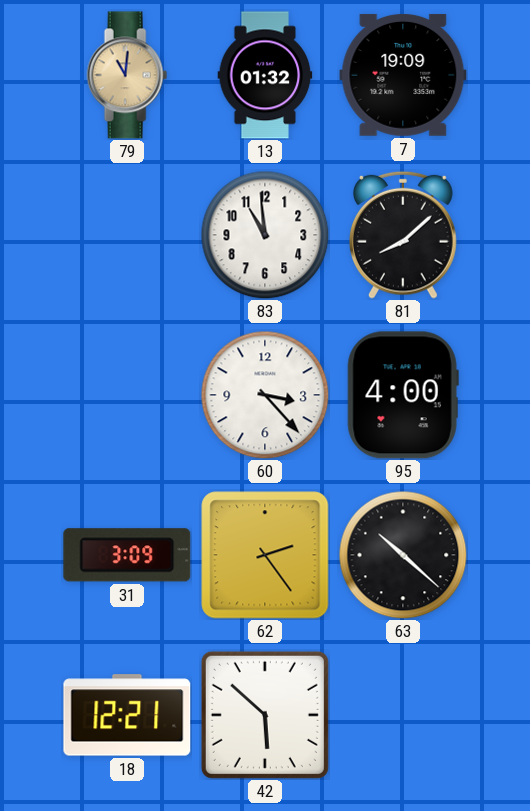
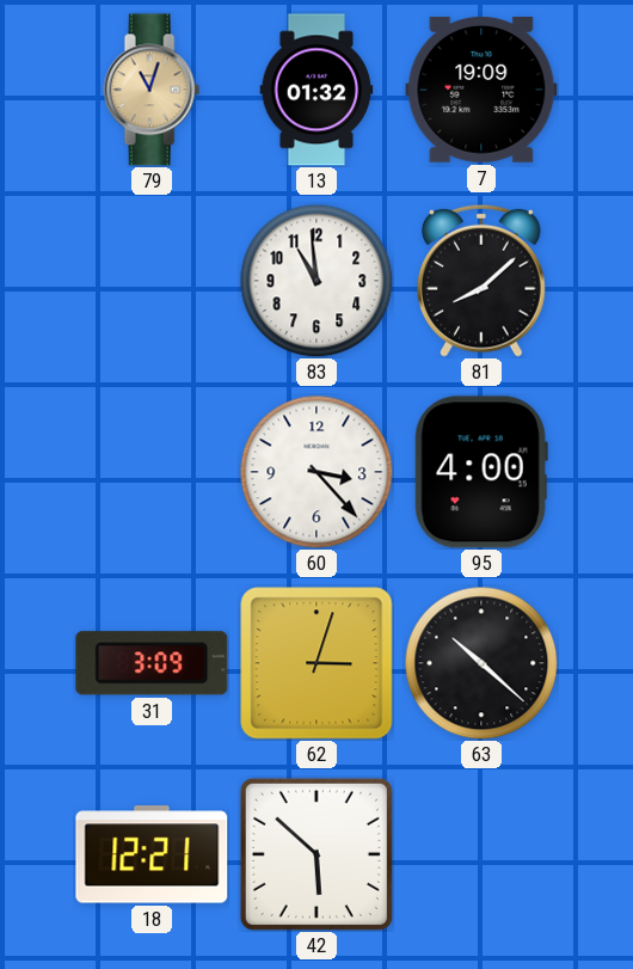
79: 11:01 -> 11:03 (152, 90)
62: 2:24 -> 3:03 (316, 663)
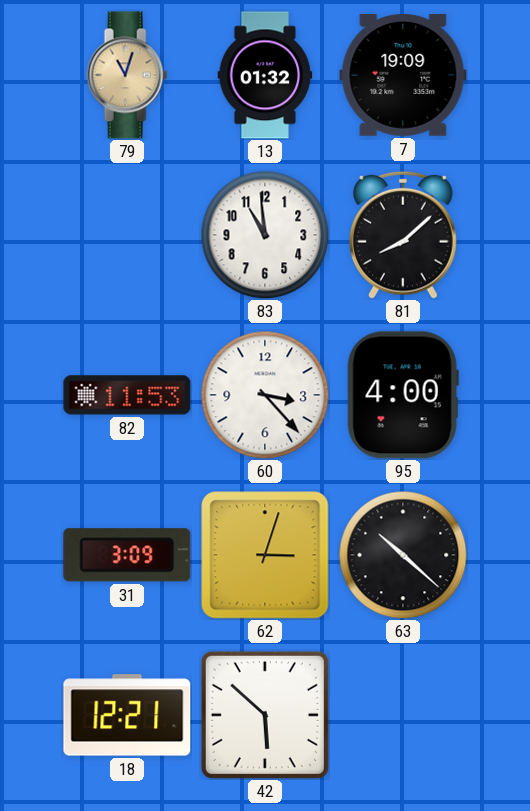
82: none -> 11:53 (127, 395)
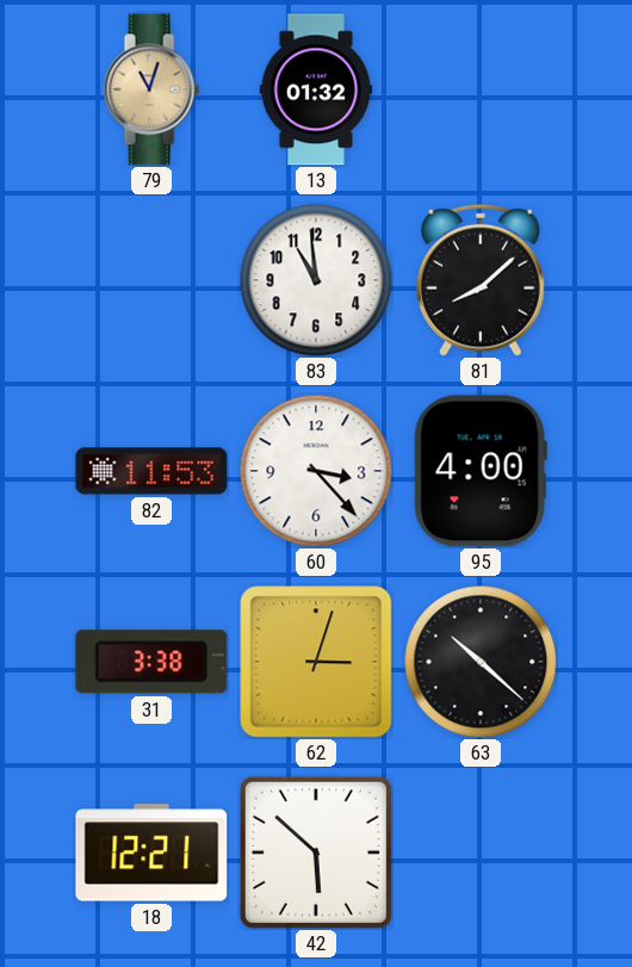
7: 19:09 -> none (403, 75)
31: 3:09 -> 3:38 (151, 662)
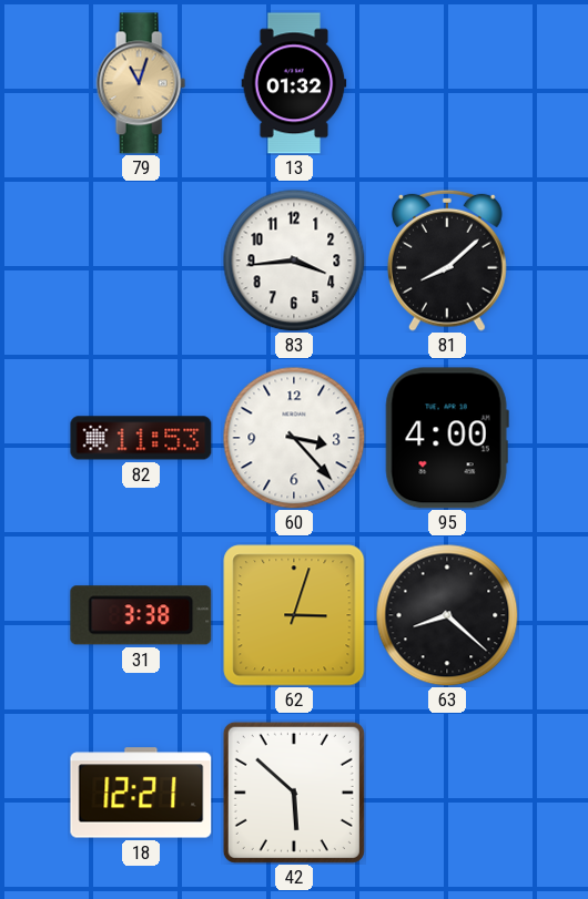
83: 10:59 -> 3:44 (294, 260)
63: 10:22 -> 8:22 (447, 615)
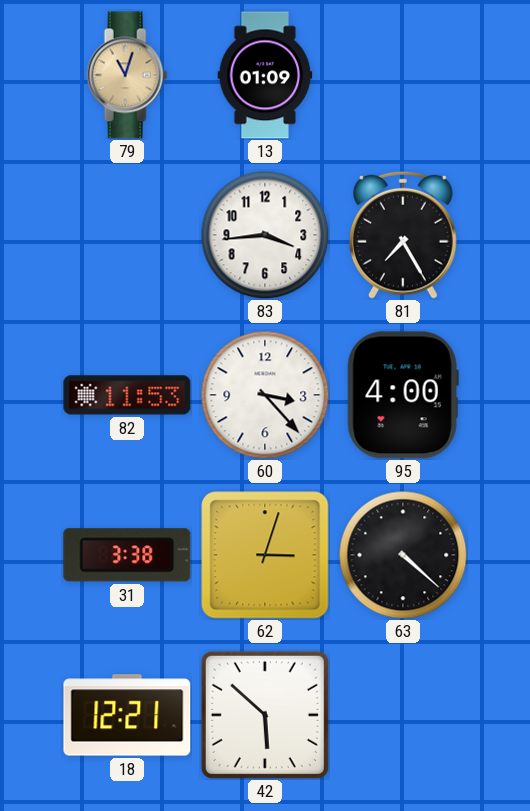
13: 01:32 -> 01:09 (265, 75)
81: 8:08 -> 7:25 (403, 235)
63: 8:22 -> 4:22 (403, 555)
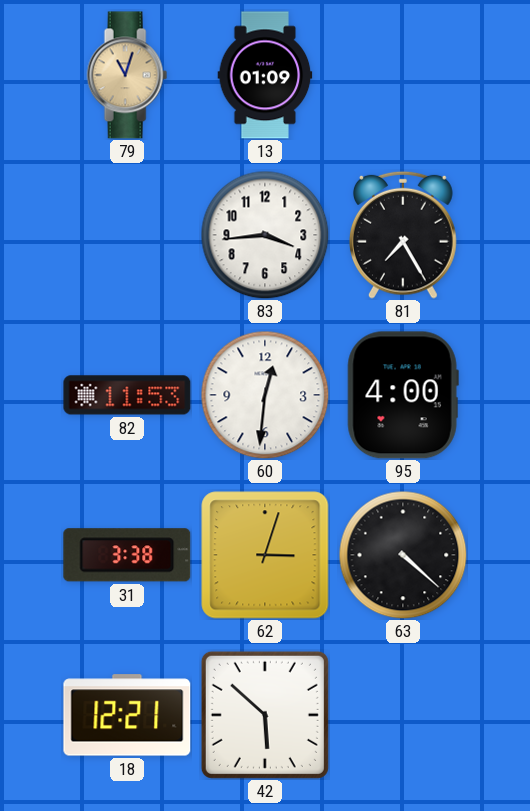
60: 3:23 -> 12:31 (265, 395)
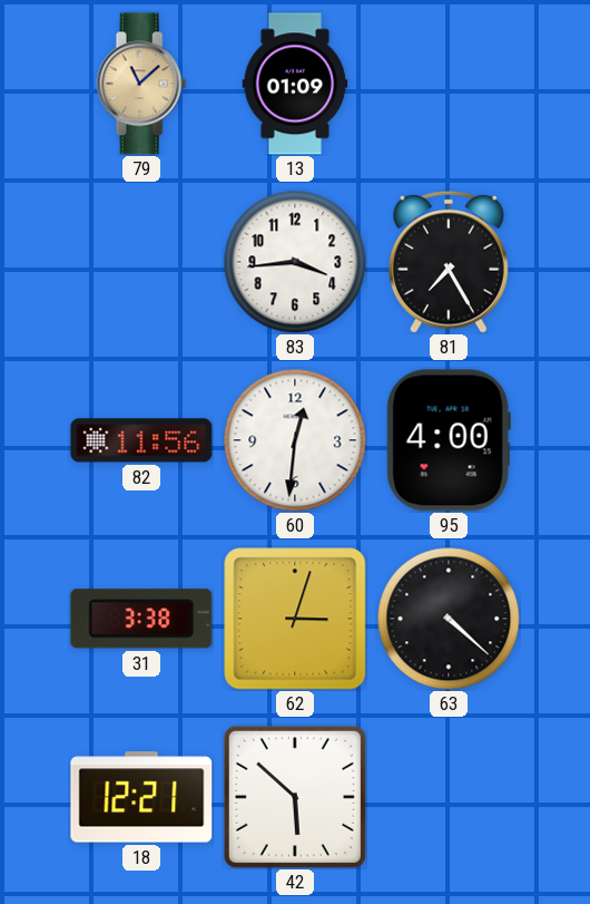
79: 11:03 -> 11:08 (141, 84)
82: 11:53 -> 11:56 (141, 440)
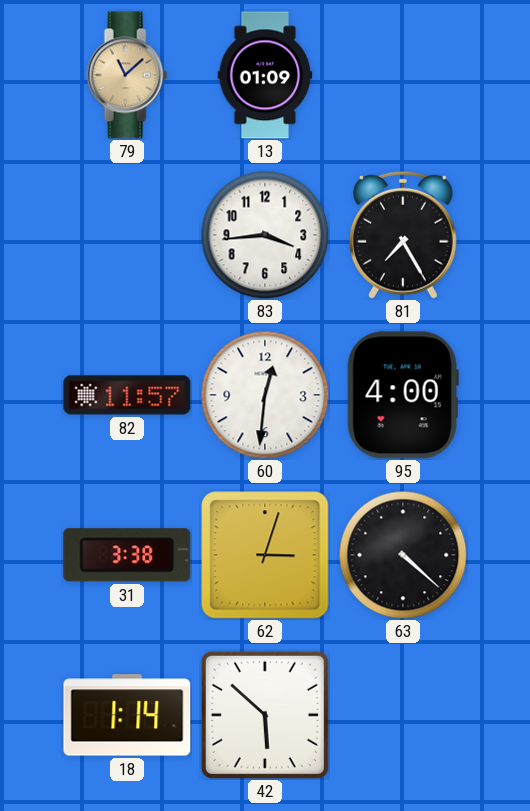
82: 11:56 -> 11:57 (127, 395)
18: 12:21 -> 1:14 (127, 715)
